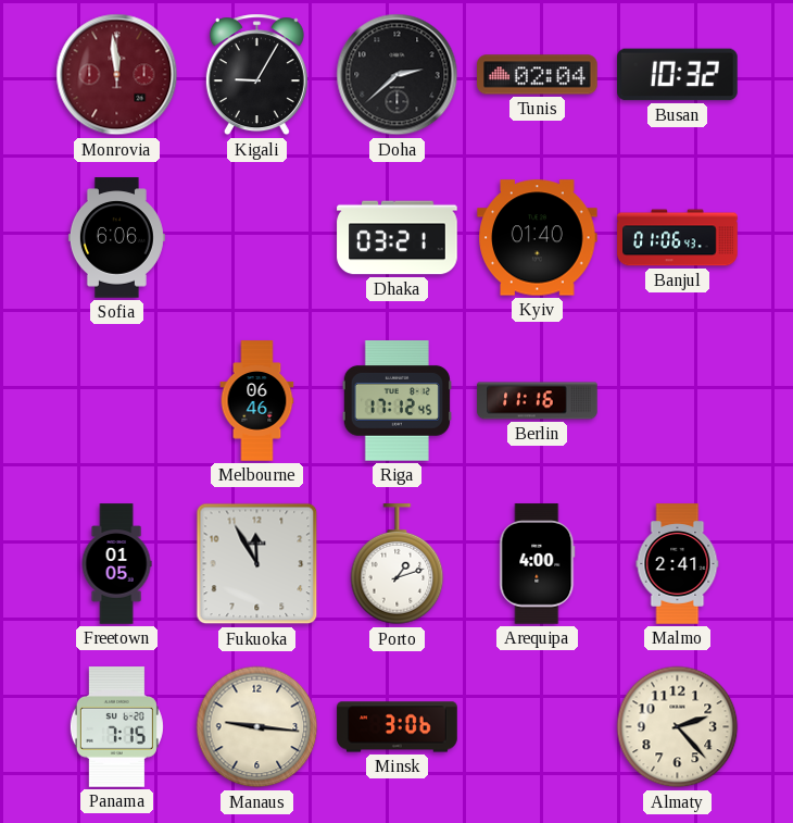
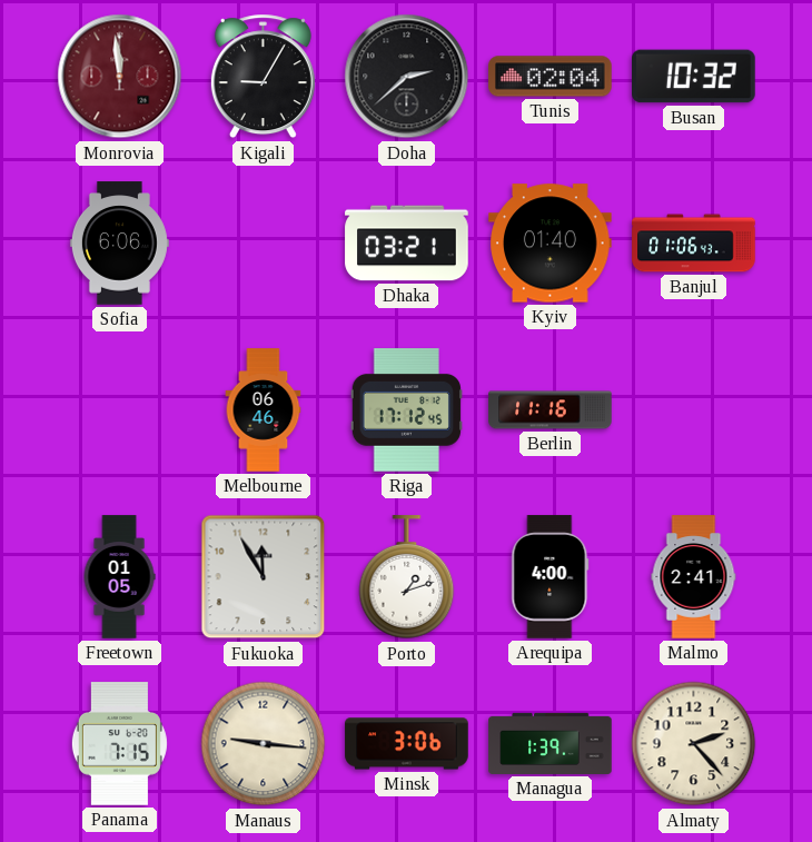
Managua: none -> 1:39 (551, 743)
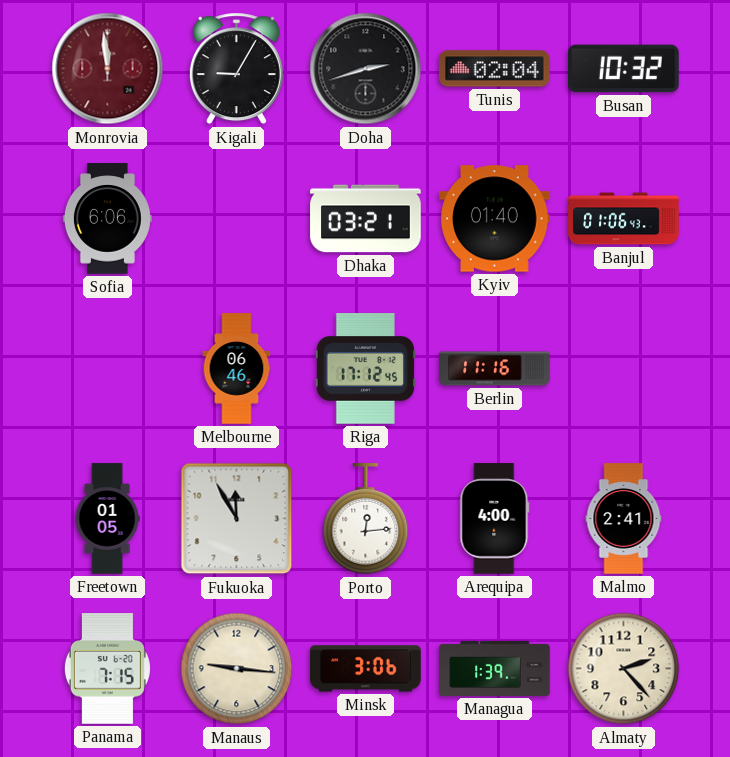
Doha: 2:38 -> 2:42 (366, 69)
Porto: 1:12 -> 12:14 (366, 519)
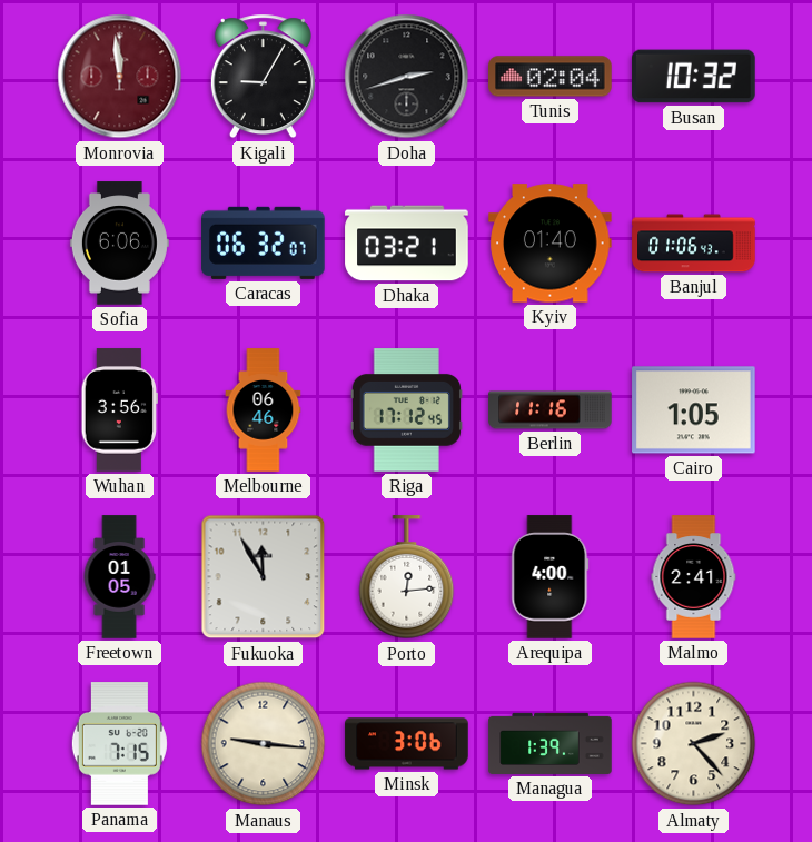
Caracas: none -> 06:32 (264, 242)
Wuhan: none -> 3:56 (119, 410)
Cairo: none -> 1:05 (694, 410)
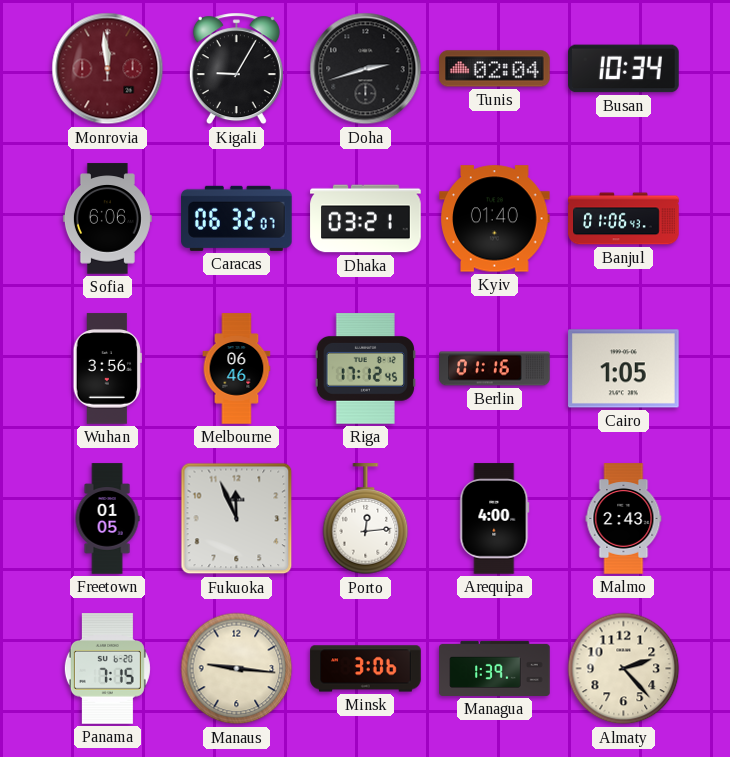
Busan: 10:32 -> 10:34 (624, 69)
Berlin: 11:16 -> 01:16 (495, 369)
Fukuoka: 11:55 -> 11:56 (237, 519)
Malmo: 2:41 -> 2:43 (624, 519)
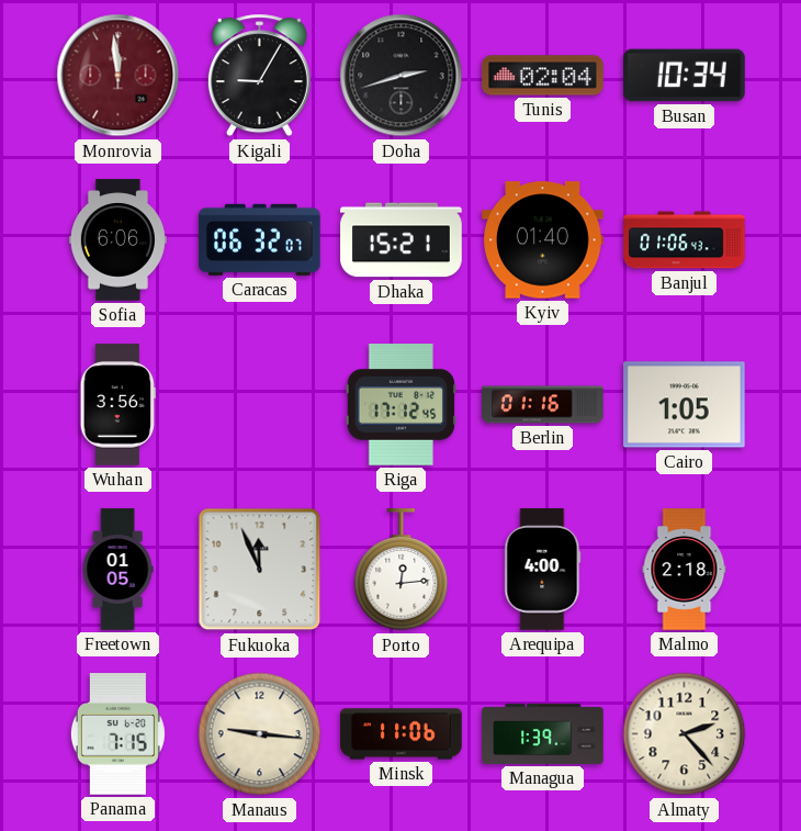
Dhaka: 03:21 -> 15:21 (402, 240)
Melbourne: 06:46 -> none (237, 369)
Malmo: 2:43 -> 2:18 (685, 570)
Minsk: 3:06 -> 11:06 (402, 734)
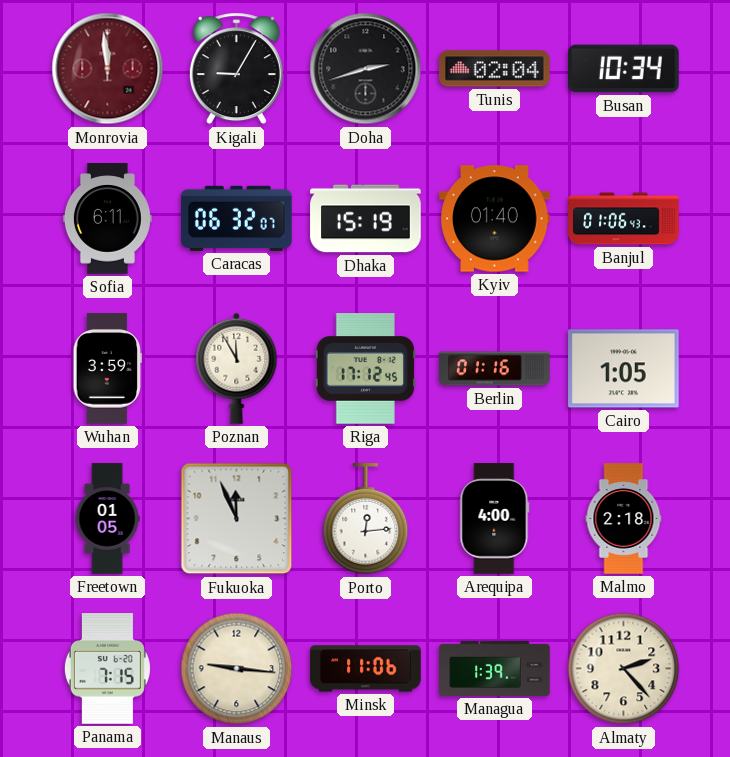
Sofia: 6:06 -> 6:11 (107, 219)
Dhaka: 15:21 -> 15:19 (366, 219)
Wuhan: 3:56 -> 3:59 (107, 369)
Poznan: none -> 11:55 (237, 368)
